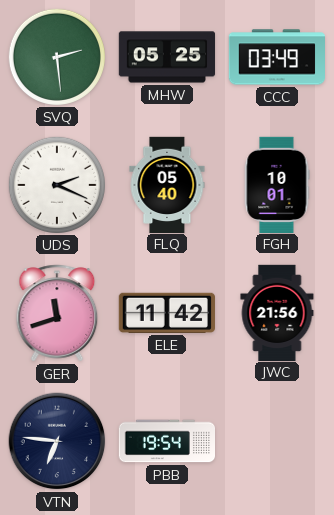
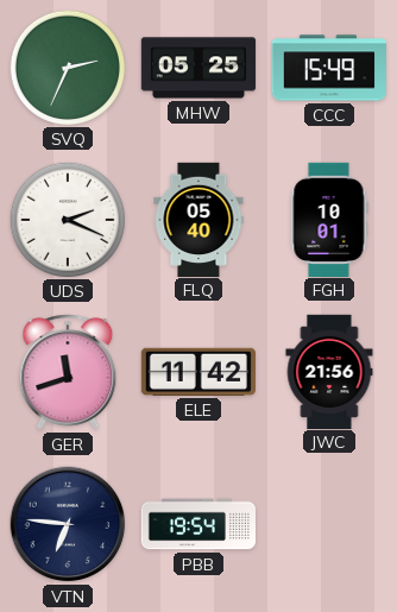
SVQ: 2:29 -> 2:34 (67, 67)
CCC: 03:49 -> 15:49 (328, 68)
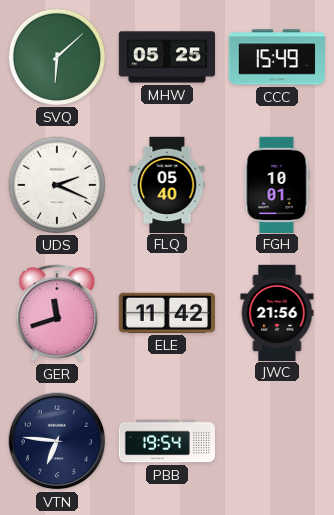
SVQ: 2:34 -> 6:08 (56, 56)
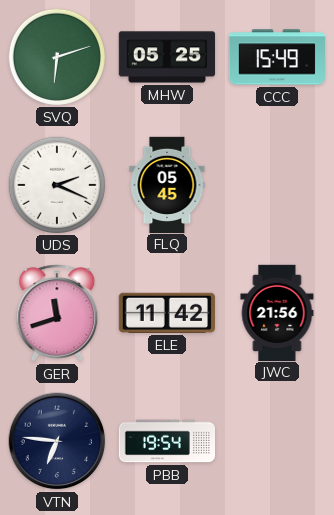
SVQ: 6:08 -> 6:12 (56, 56)
FLQ: 05:40 -> 05:45 (167, 184)
FGH: 10:01 -> none (277, 184)
